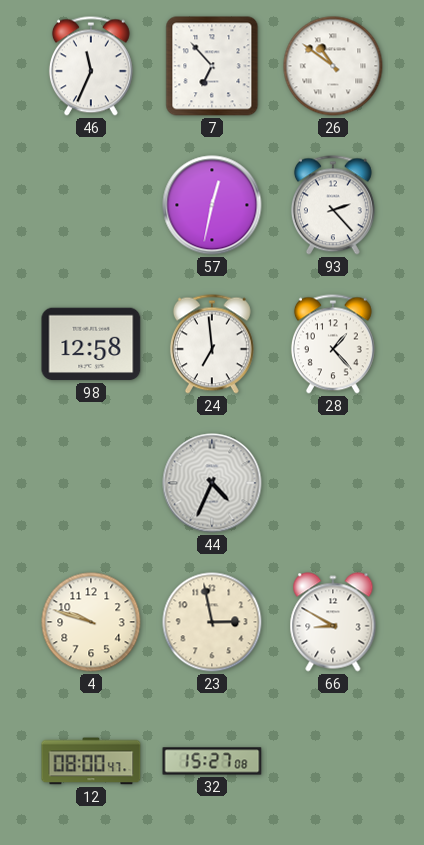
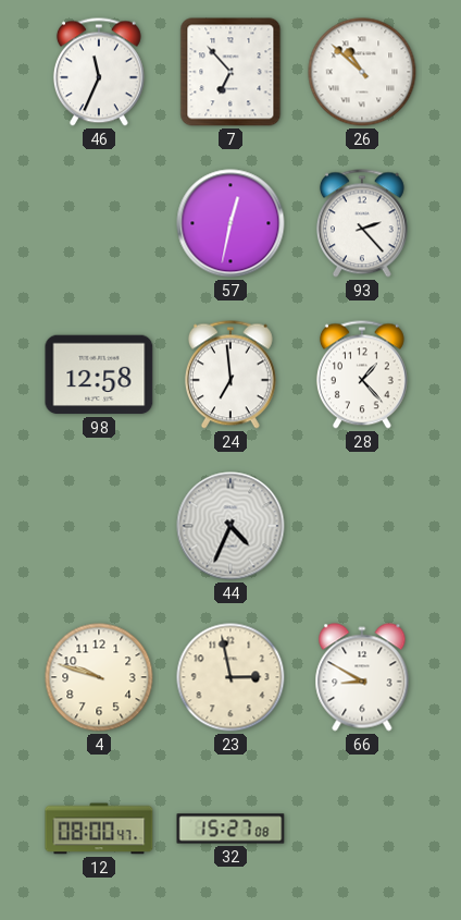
26: 10:51 -> 10:52 (362, 72)
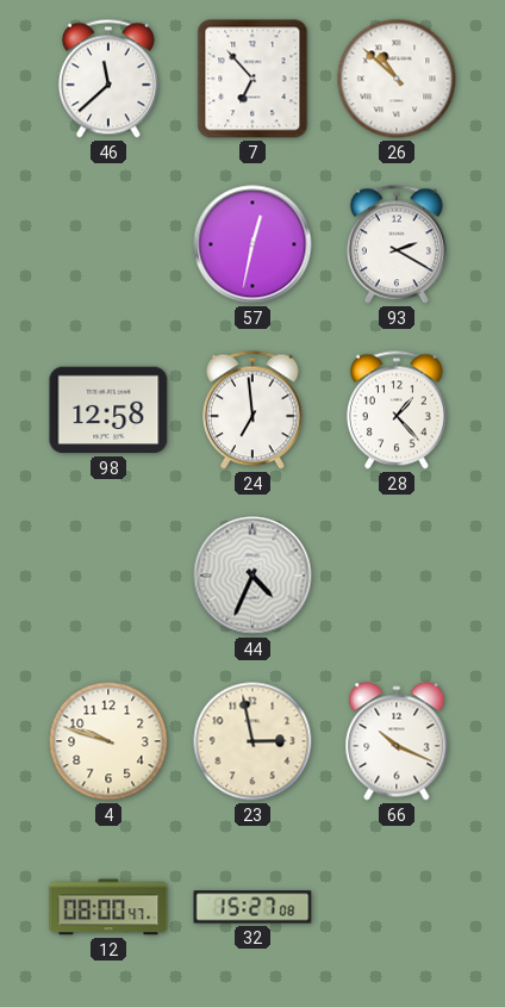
46: 11:34 -> 11:38 (108, 79)
93: 2:23 -> 2:20 (397, 244)
66: 8:50 -> 10:19 (397, 741)
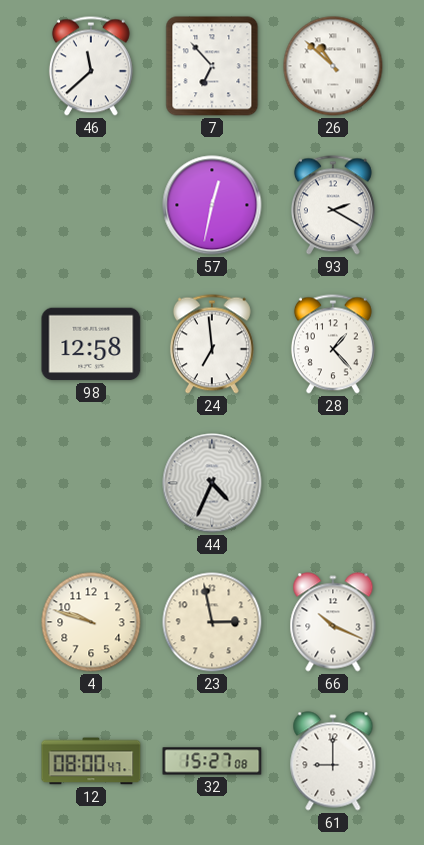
61: none -> 9:00 (333, 761)
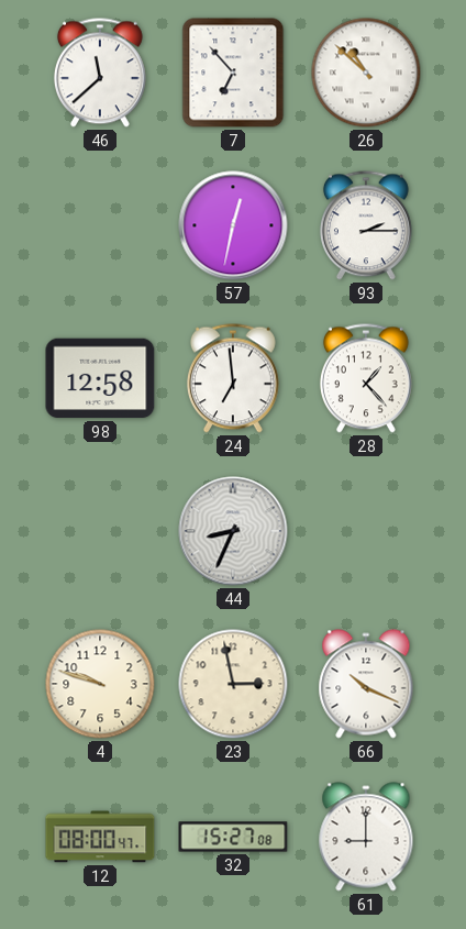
93: 2:20 -> 2:15 (366, 225)
44: 4:34 -> 8:34 (233, 531)
